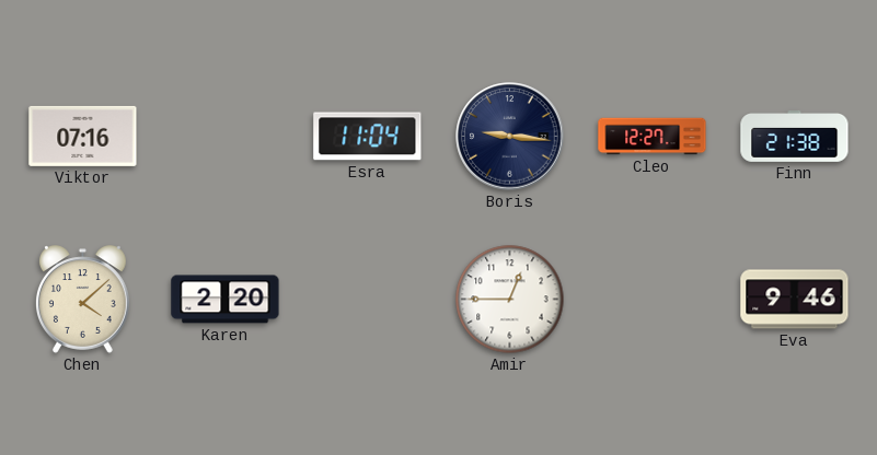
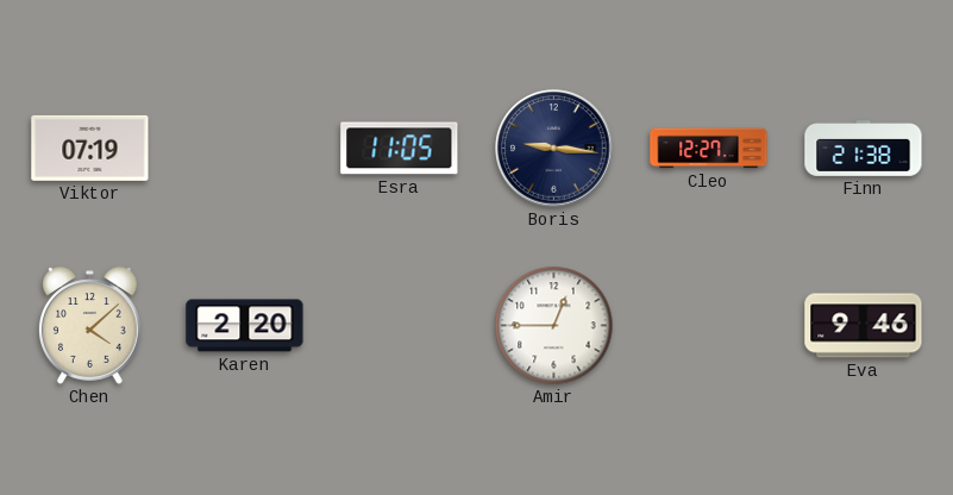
Viktor: 07:16 -> 07:19 (90, 148)
Esra: 11:04 -> 11:05 (400, 149)
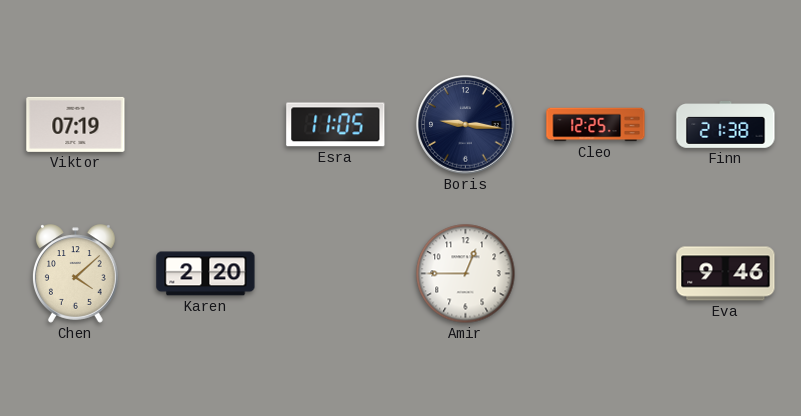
Cleo: 12:27 -> 12:25 (596, 125)
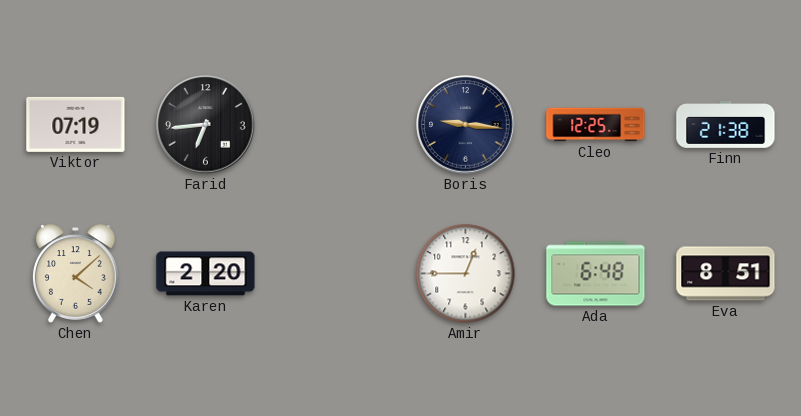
Farid: none -> 6:44 (206, 125)
Esra: 11:05 -> none (336, 125)
Ada: none -> 6:48 (596, 274)
Eva: 9:46 -> 8:51 (726, 274)
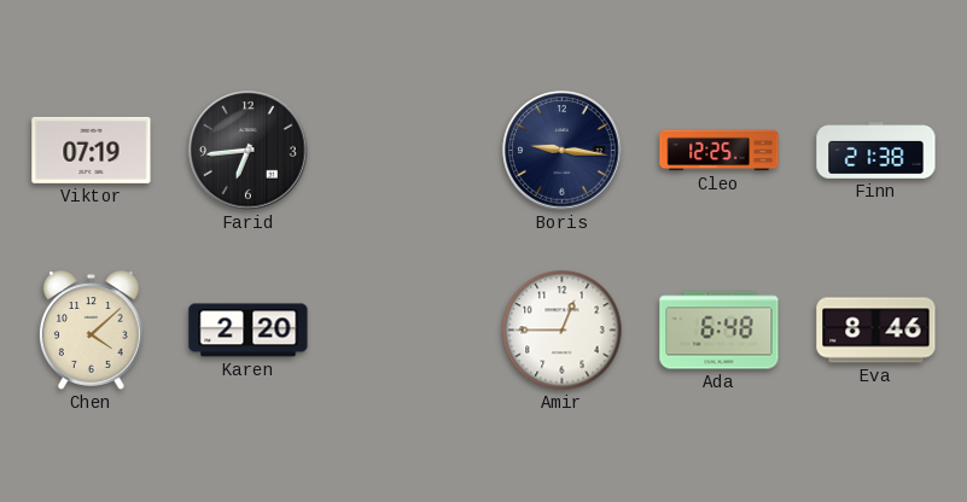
Eva: 8:51 -> 8:46 (876, 331)
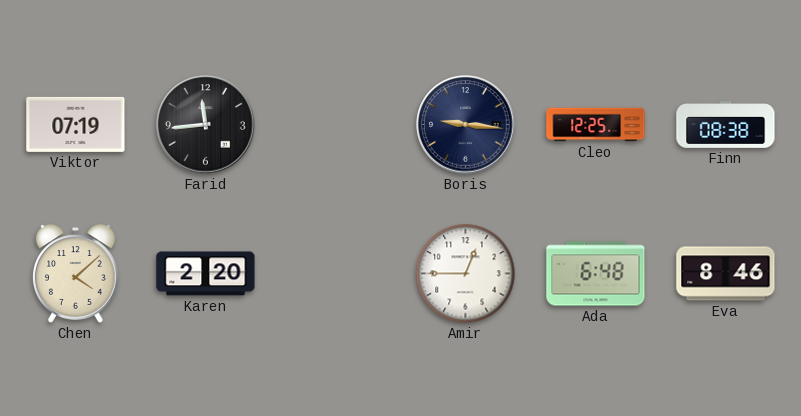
Farid: 6:44 -> 11:44 (206, 125)
Finn: 21:38 -> 08:38 (726, 125)
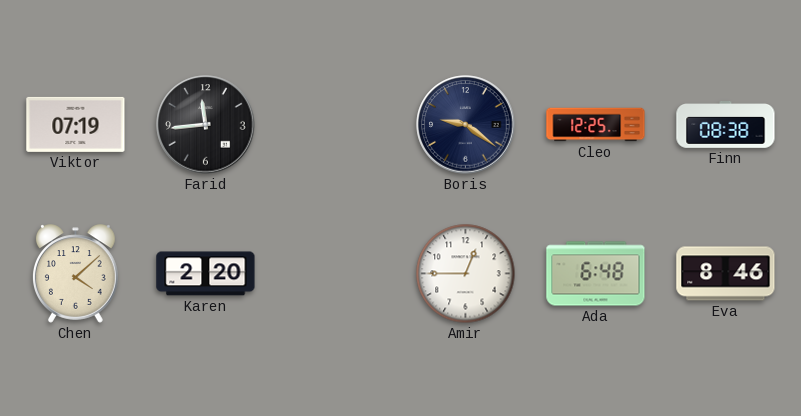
Boris: 9:16 -> 9:21 (466, 125)
